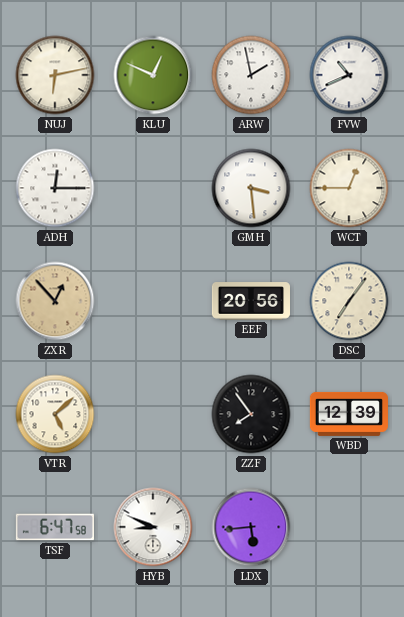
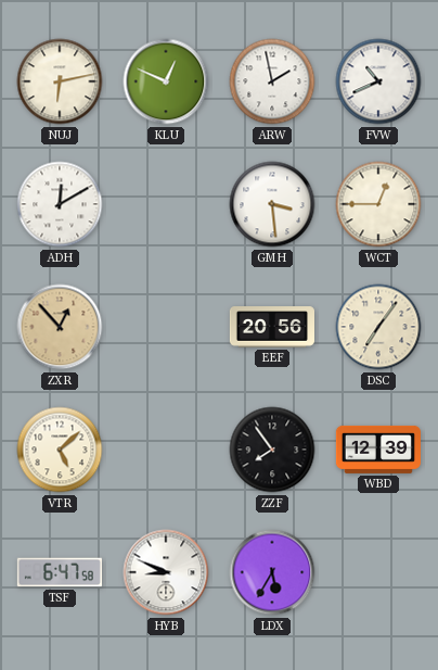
ADH: 12:15 -> 12:10 (60, 204)
LDX: 5:44 -> 5:35 (272, 572)
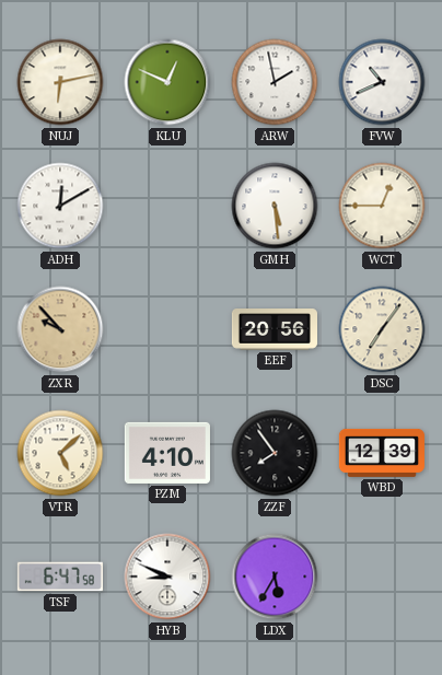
GMH: 3:29 -> 5:29 (275, 206)
ZXR: 12:53 -> 9:53 (60, 329)
PZM: none -> 4:10 (167, 453)
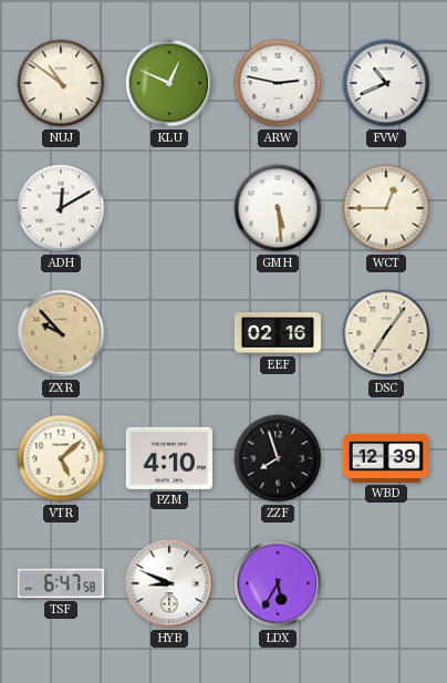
NUJ: 6:13 -> 10:51 (61, 83)
ARW: 1:58 -> 2:47 (278, 83)
EEF: 20:56 -> 02:16 (277, 333)
ZZF: 7:54 -> 7:57 (278, 458)
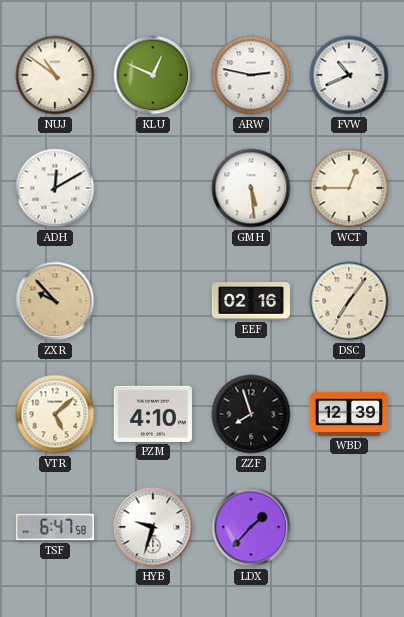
HYB: 8:49 -> 9:33 (153, 527)
LDX: 5:35 -> 1:37 (251, 527)
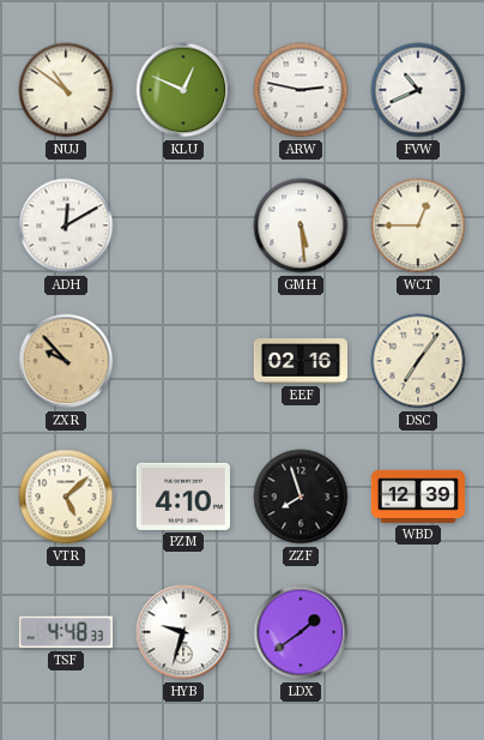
TSF: 6:47 -> 4:48 (66, 632)
LDX: 1:37 -> 1:39 (301, 632)
